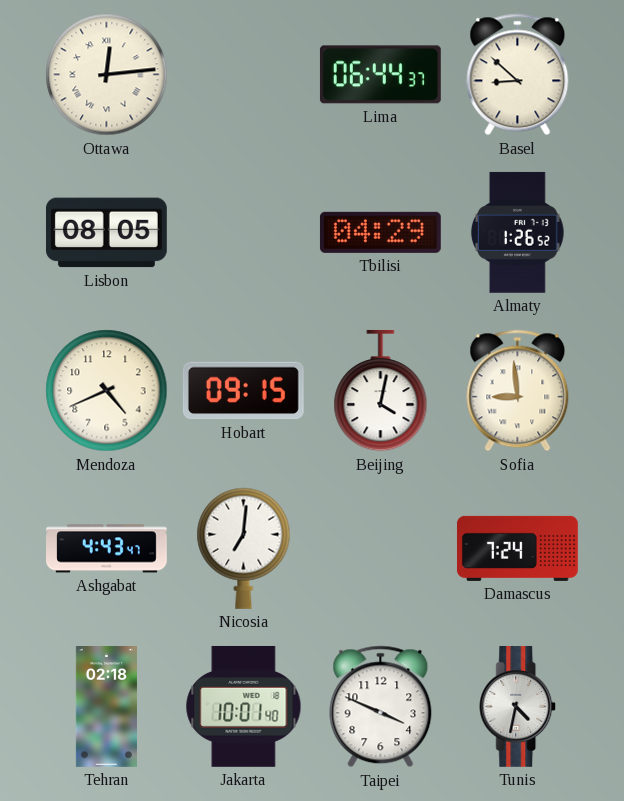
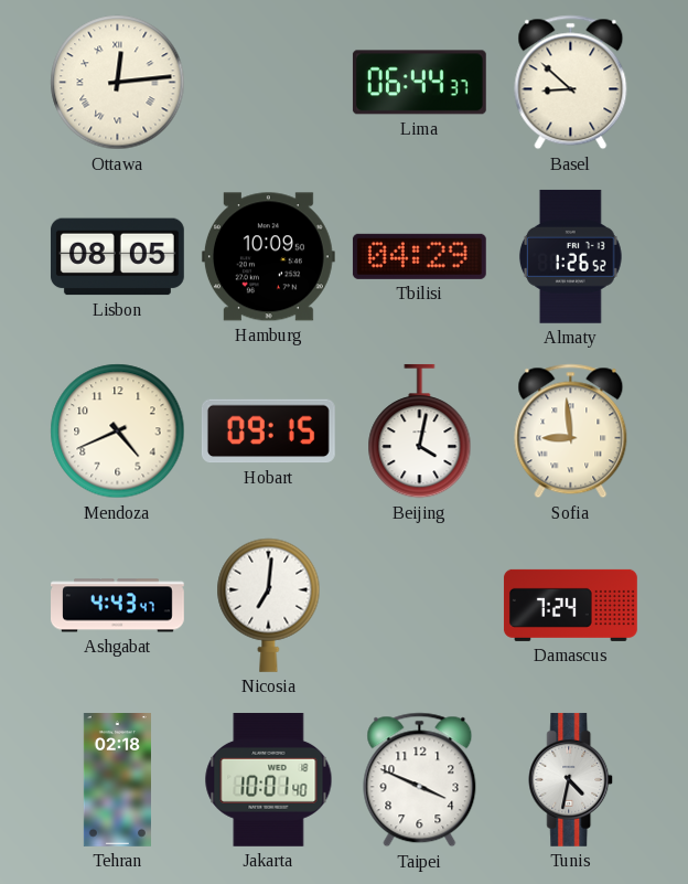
Hamburg: none -> 10:09 (268, 257)
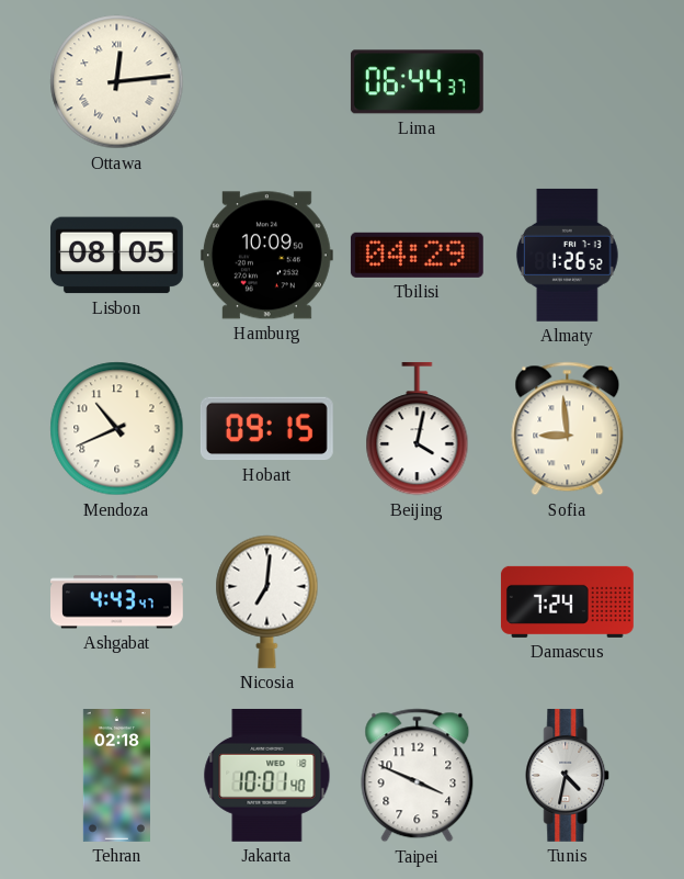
Basel: 8:52 -> none (571, 83)
Mendoza: 4:41 -> 10:41 (117, 429)
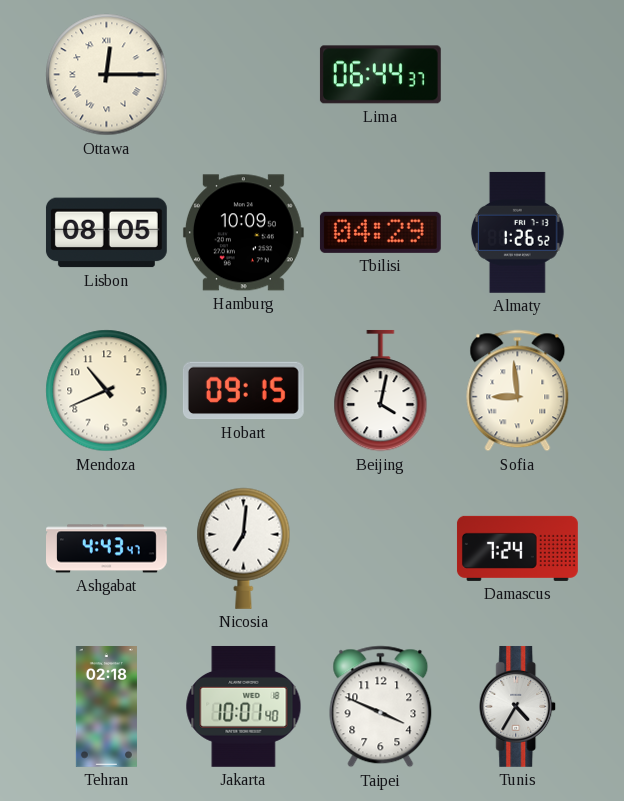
Ottawa: 12:14 -> 12:15 (107, 75)
Tunis: 4:32 -> 4:35 (518, 706)
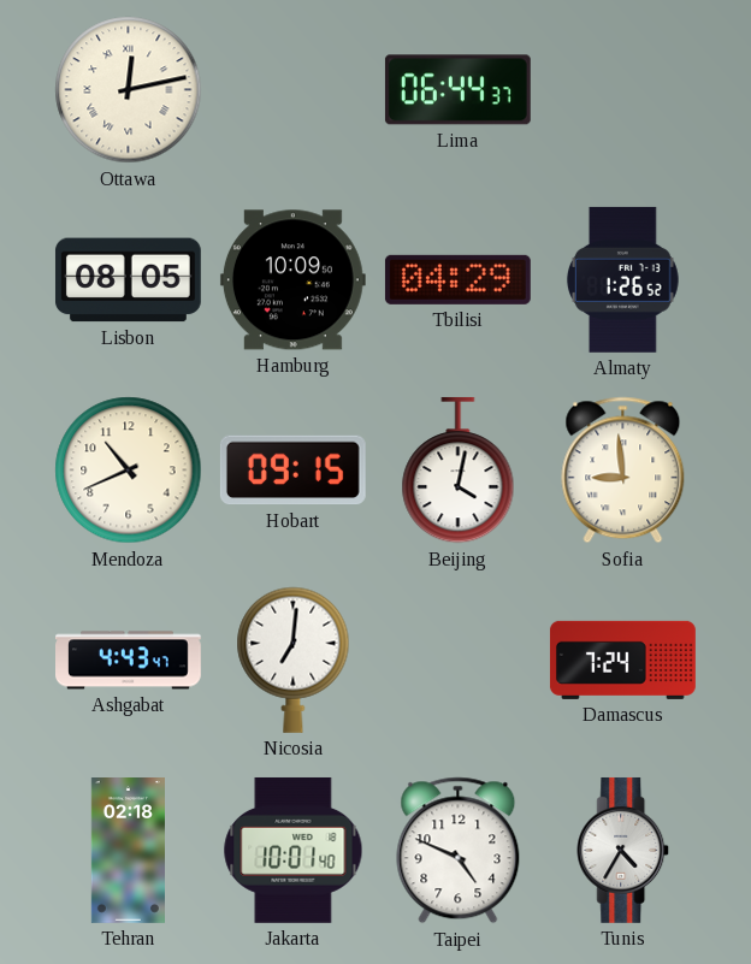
Ottawa: 12:15 -> 12:13 (129, 90)
Taipei: 3:49 -> 4:49 (459, 851)
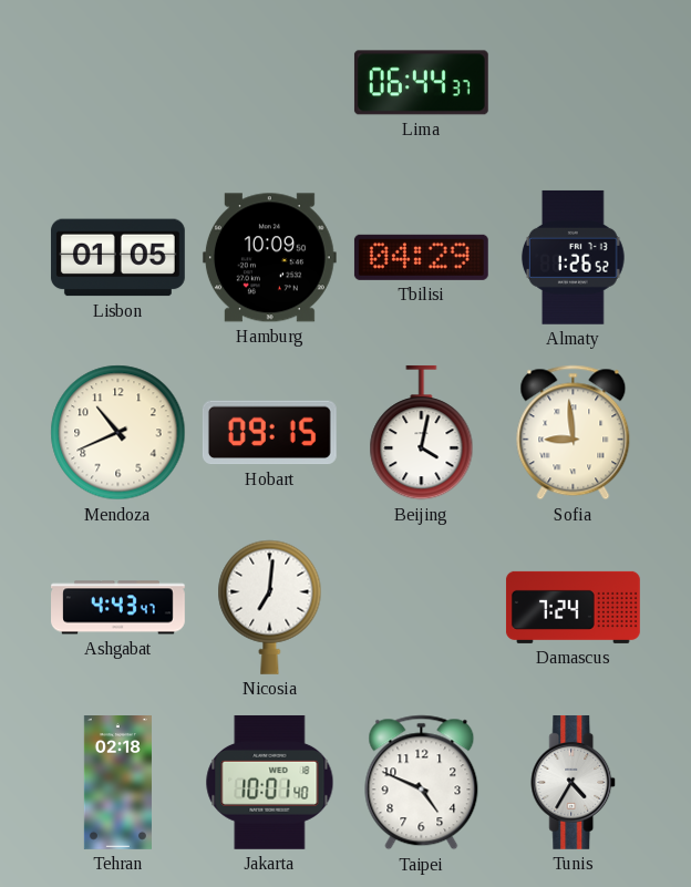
Ottawa: 12:13 -> none (129, 90)
Lisbon: 08:05 -> 01:05 (117, 258)
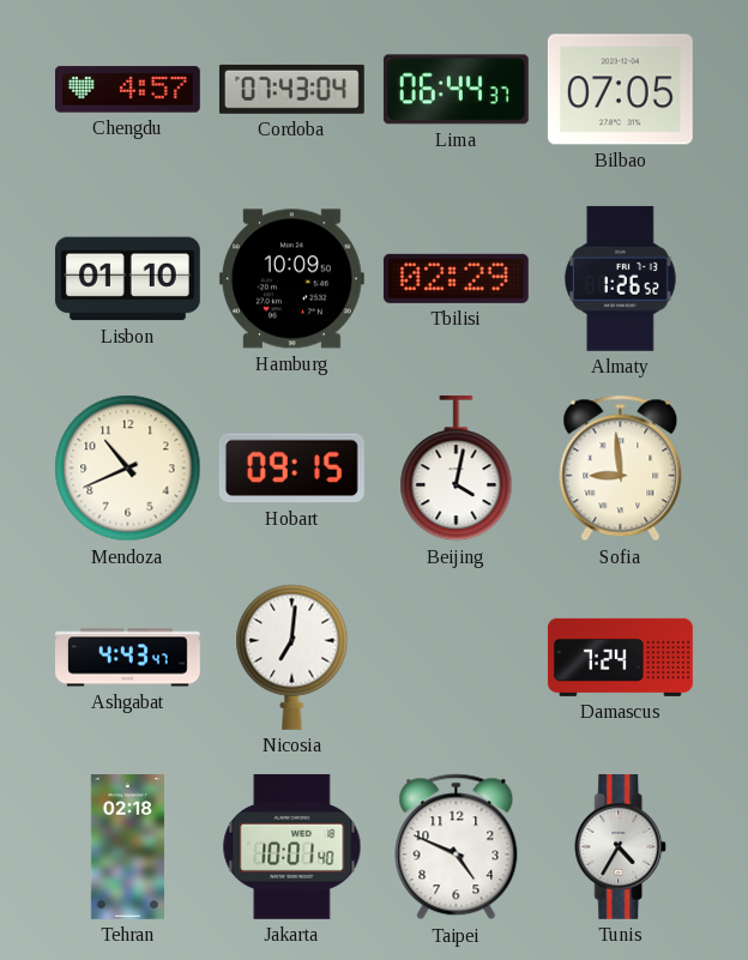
Chengdu: none -> 4:57 (127, 90)
Cordoba: none -> 07:43 (291, 89)
Bilbao: none -> 07:05 (620, 90)
Lisbon: 01:05 -> 01:10 (127, 279)
Tbilisi: 04:29 -> 02:29 (456, 278)
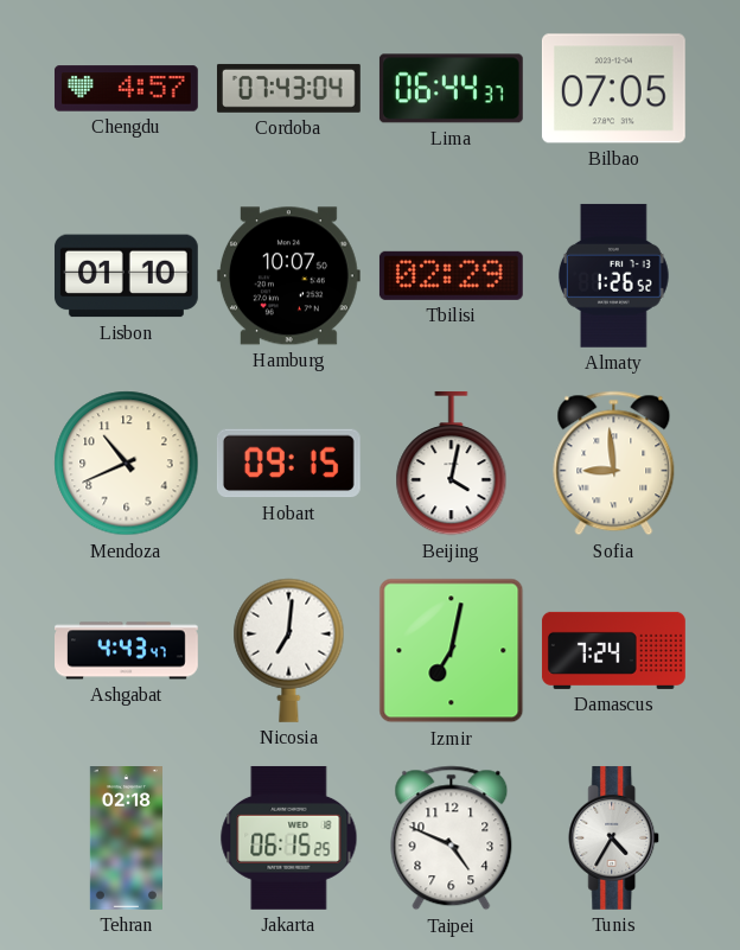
Hamburg: 10:09 -> 10:07 (288, 276)
Izmir: none -> 7:02 (452, 651)
Jakarta: 10:01 -> 06:15 (289, 837)
